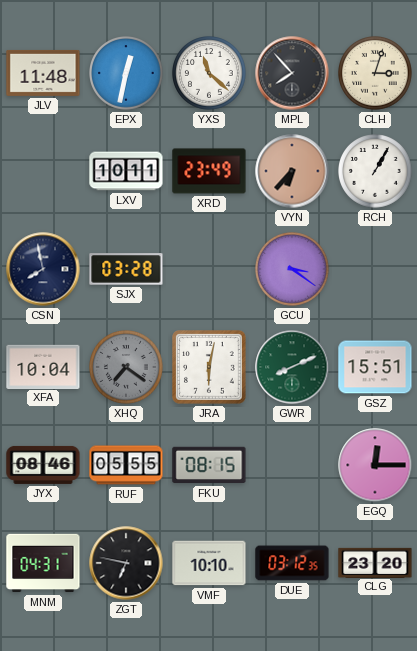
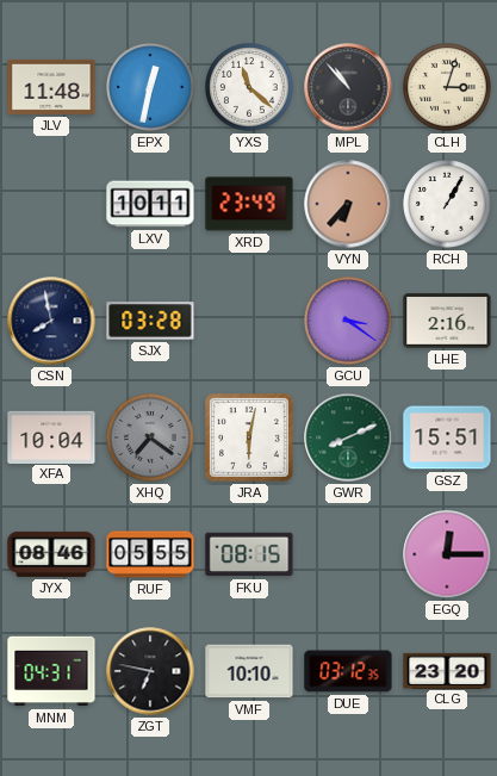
MPL: 7:53 -> 10:53 (348, 87)
LHE: none -> 2:16 (447, 321)
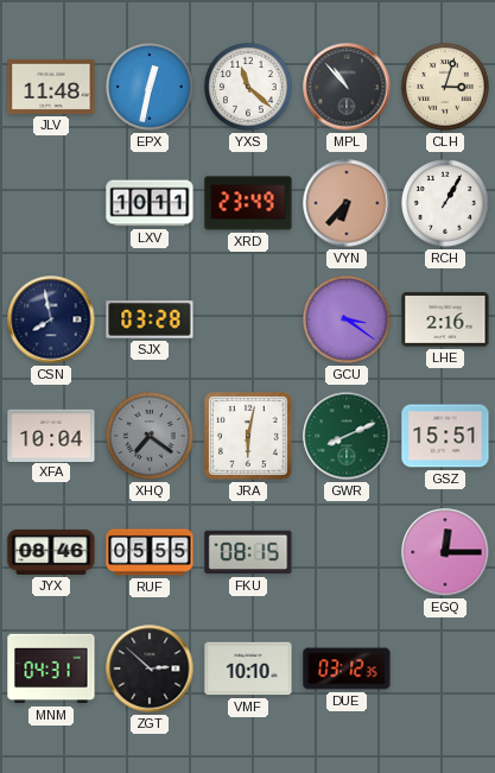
ZGT: 6:47 -> 2:52 (150, 669)
CLG: 23:20 -> none (447, 670)
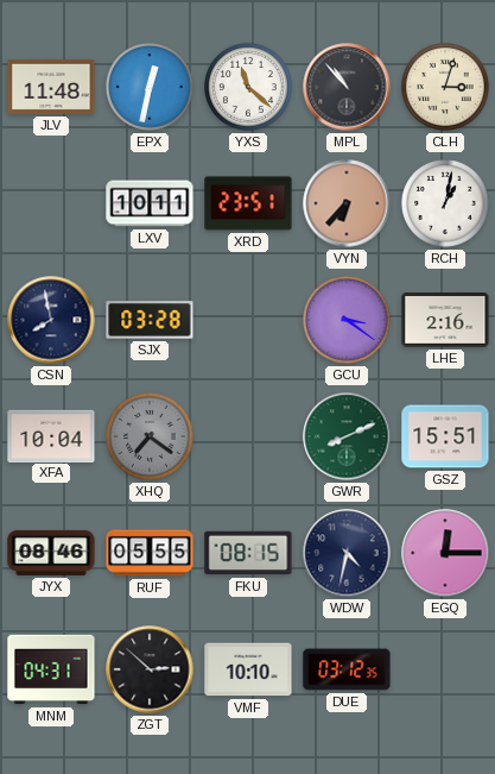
XRD: 23:49 -> 23:51 (248, 203)
RCH: 1:05 -> 1:02 (446, 204)
JRA: 6:02 -> none (248, 436)
WDW: none -> 4:32 (347, 553)
